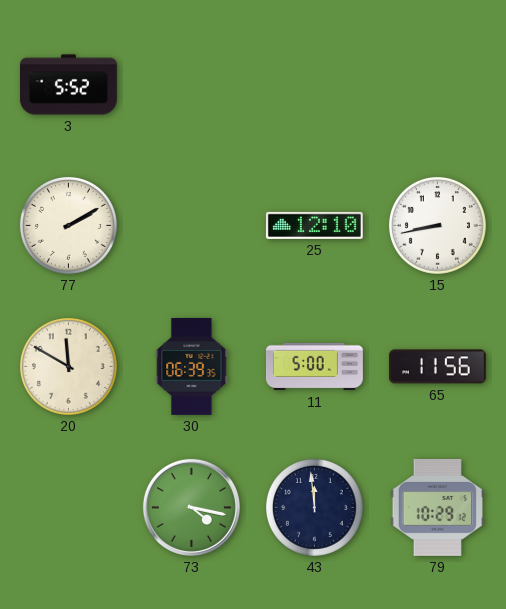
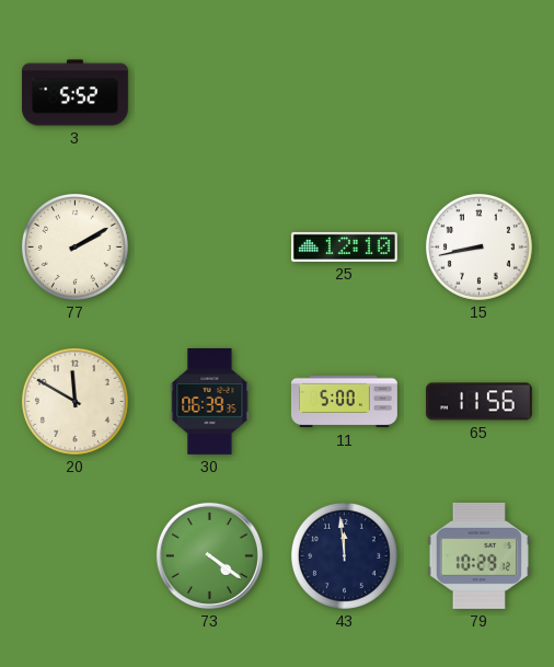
73: 4:17 -> 4:21 (209, 555)
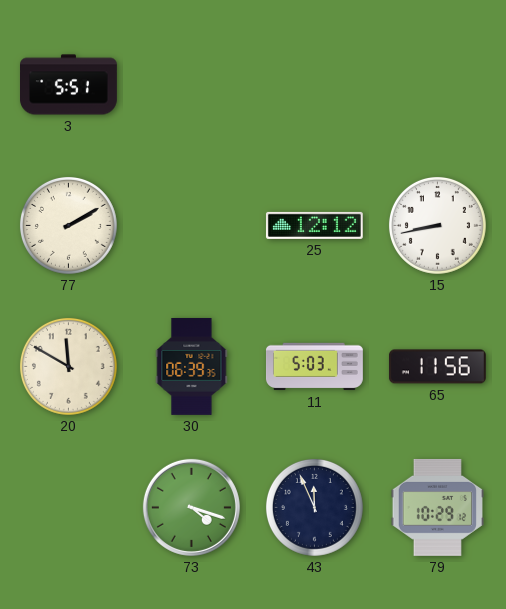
3: 5:52 -> 5:51 (69, 85)
25: 12:10 -> 12:12 (314, 225)
11: 5:00 -> 5:03 (314, 367)
73: 4:21 -> 4:18 (191, 507)
43: 11:59 -> 11:56 (314, 507)
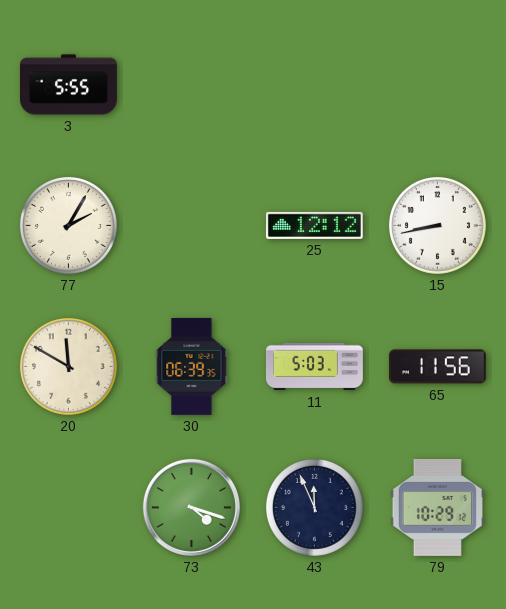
3: 5:51 -> 5:55 (69, 85)
77: 2:10 -> 2:05 (68, 225)
